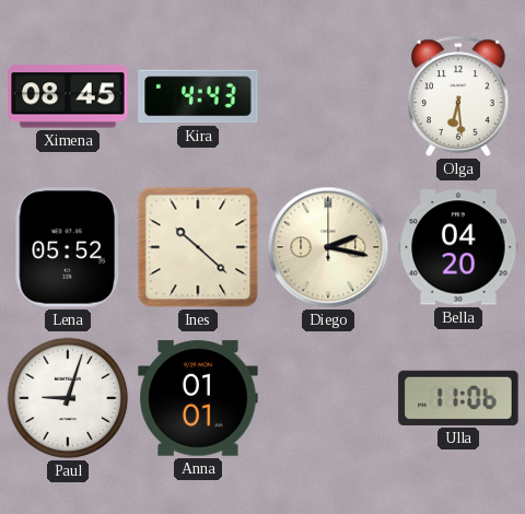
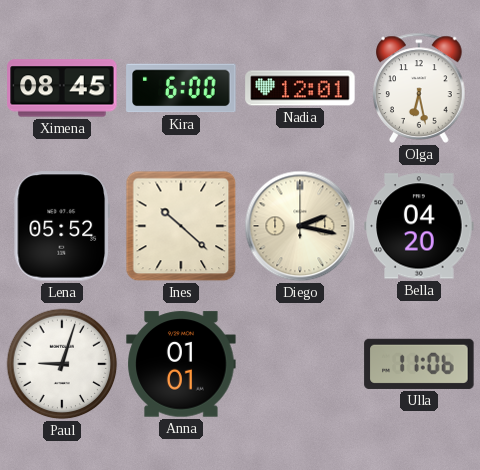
Kira: 4:43 -> 6:00 (181, 88)
Nadia: none -> 12:01 (300, 88)
Olga: 6:29 -> 6:28 (419, 88)
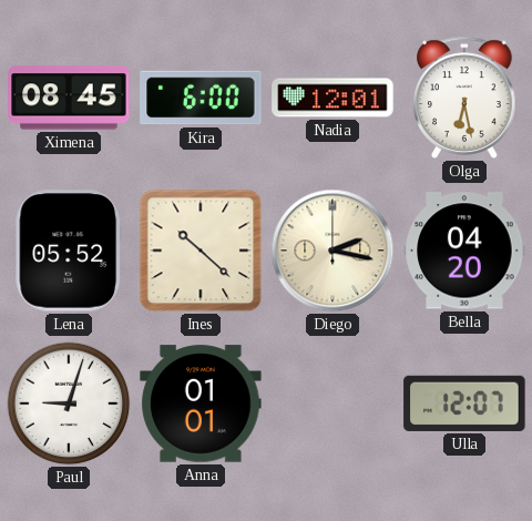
Ulla: 11:06 -> 12:07 (464, 403)
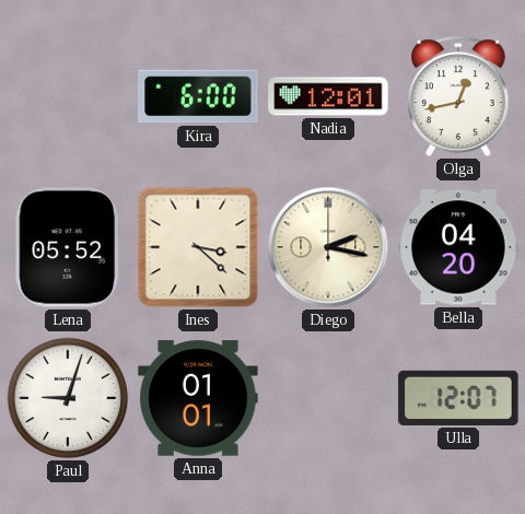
Ximena: 08:45 -> none (69, 98)
Olga: 6:28 -> 12:43 (458, 96)
Ines: 10:22 -> 3:22 (198, 247)
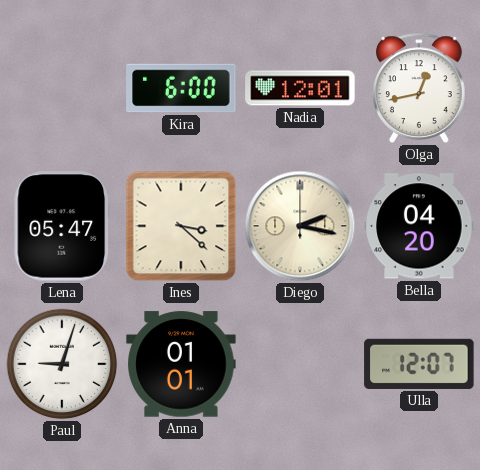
Lena: 05:52 -> 05:47 (62, 226)
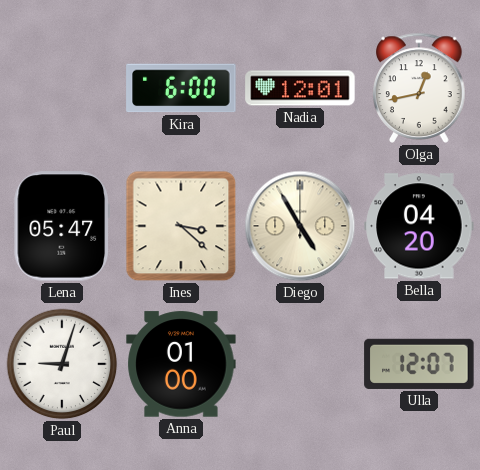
Diego: 2:17 -> 4:55 (300, 226)
Anna: 01:01 -> 01:00 (181, 364)
